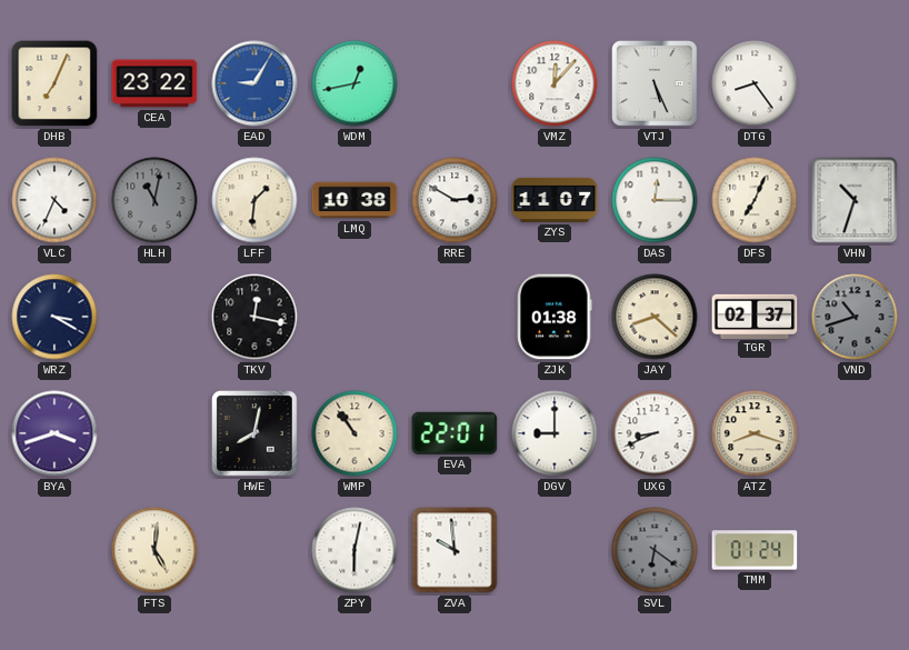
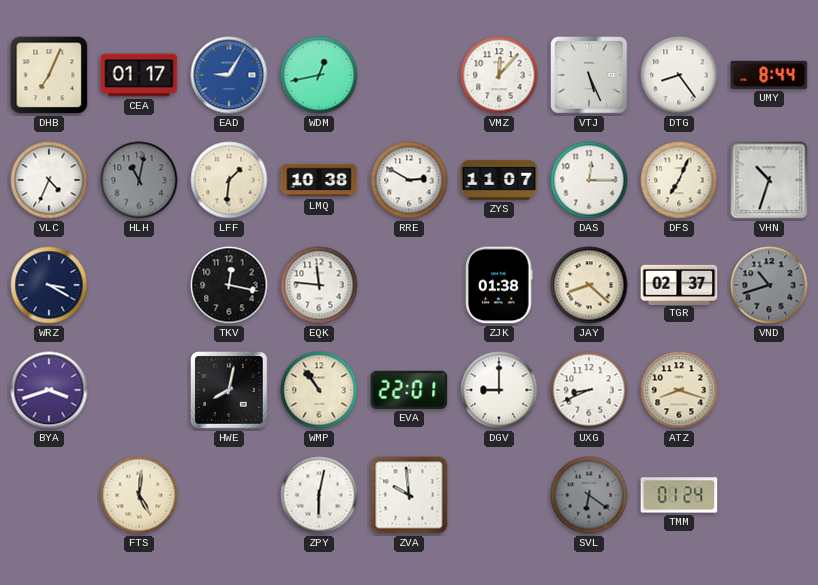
CEA: 23:22 -> 01:17 (139, 75)
UMY: none -> 8:44 (769, 75)
EQK: none -> 11:46 (319, 285)
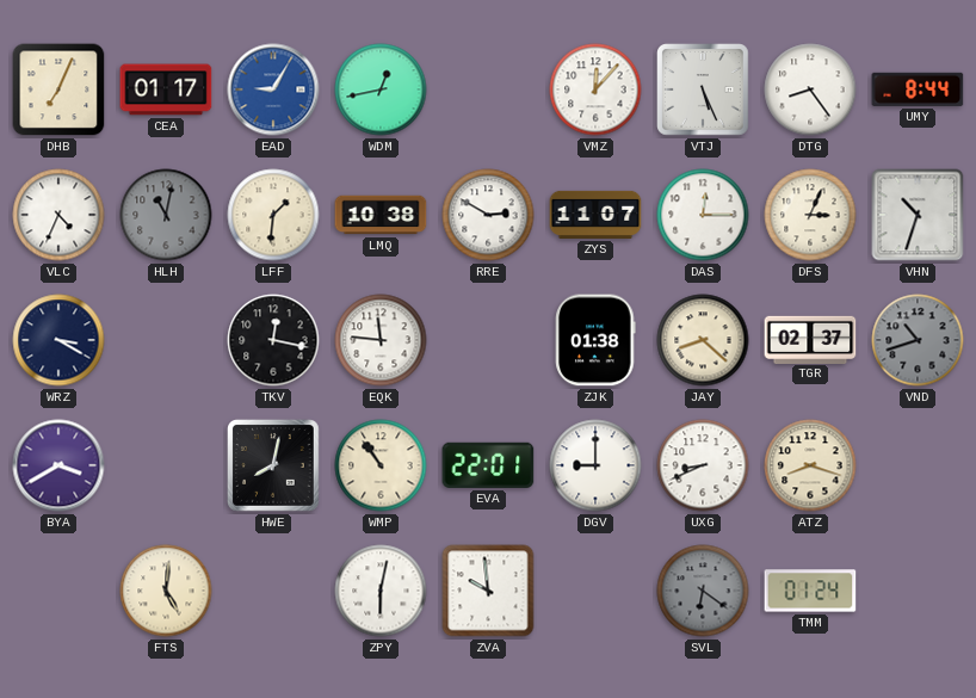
DFS: 7:04 -> 3:04 (810, 215)
BYA: 3:42 -> 3:40 (58, 465)
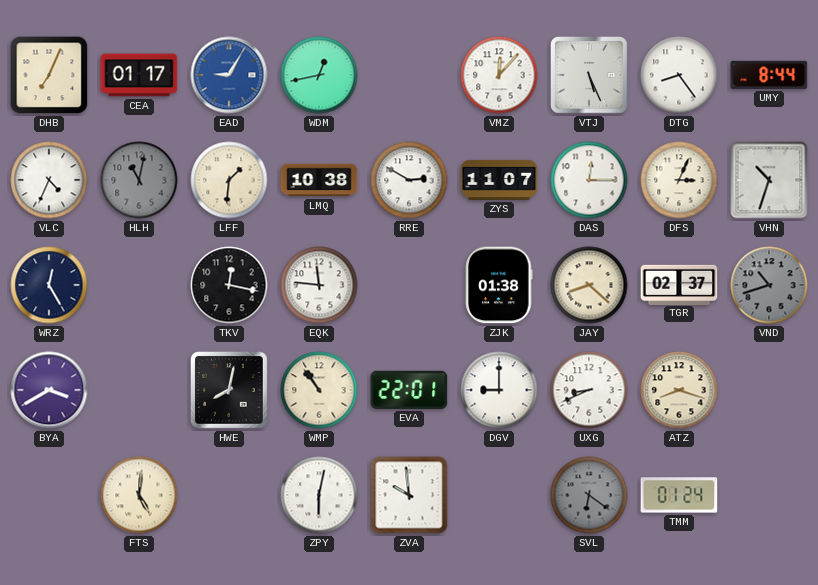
WRZ: 3:20 -> 12:25 (49, 285)
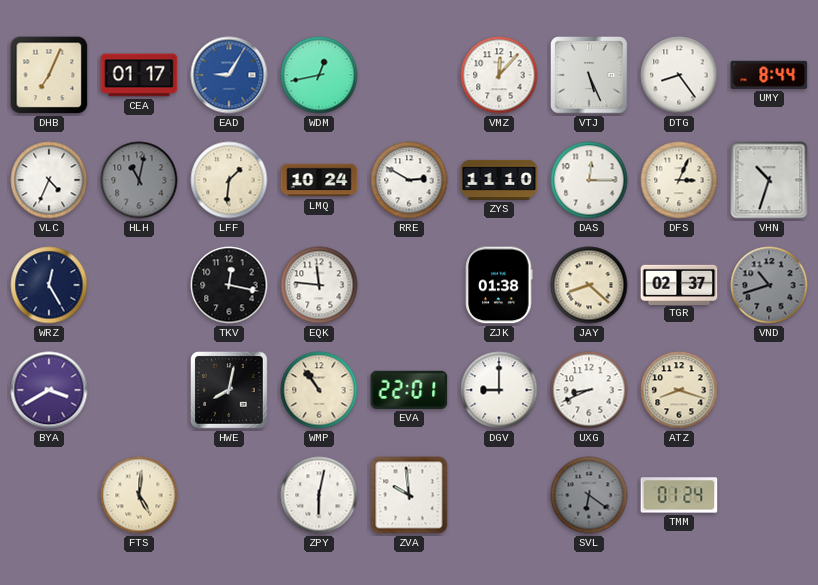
LMQ: 10:38 -> 10:24 (319, 180)
ZYS: 11:07 -> 11:10 (499, 180)
